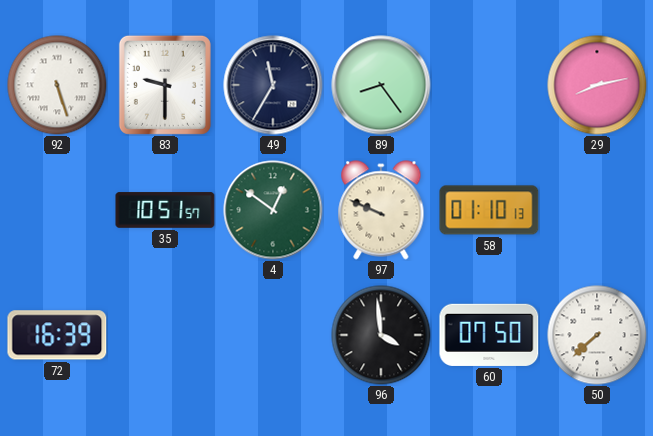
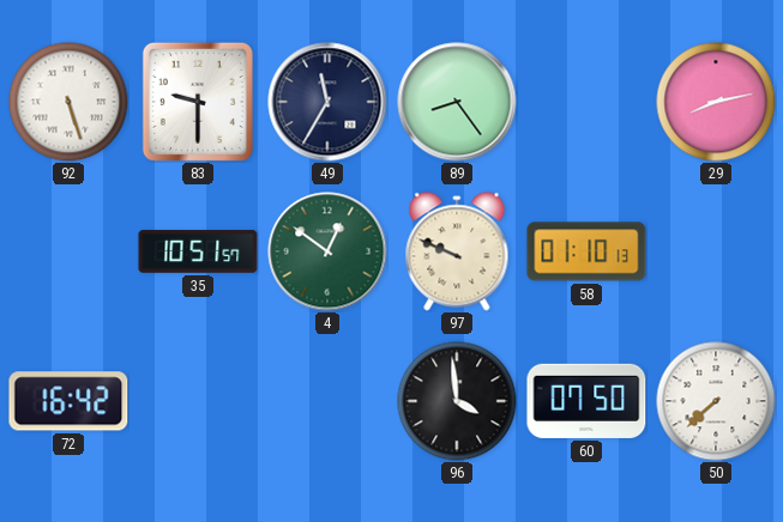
72: 16:39 -> 16:42 (68, 401)
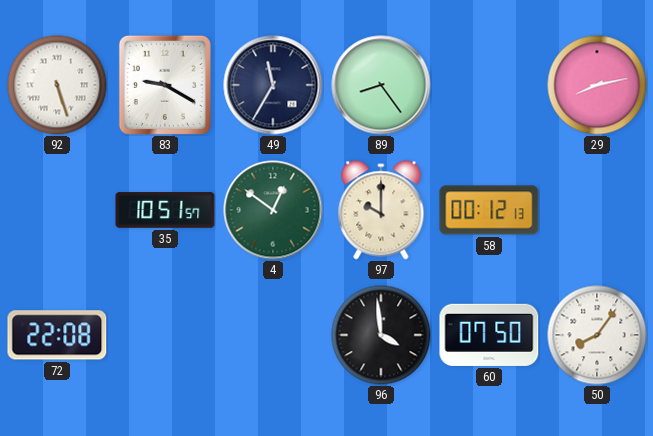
83: 9:30 -> 9:20 (165, 85)
97: 9:49 -> 10:00 (381, 210)
58: 01:10 -> 00:12 (489, 210)
72: 16:42 -> 22:08 (57, 335)
50: 7:38 -> 8:06 (597, 335)
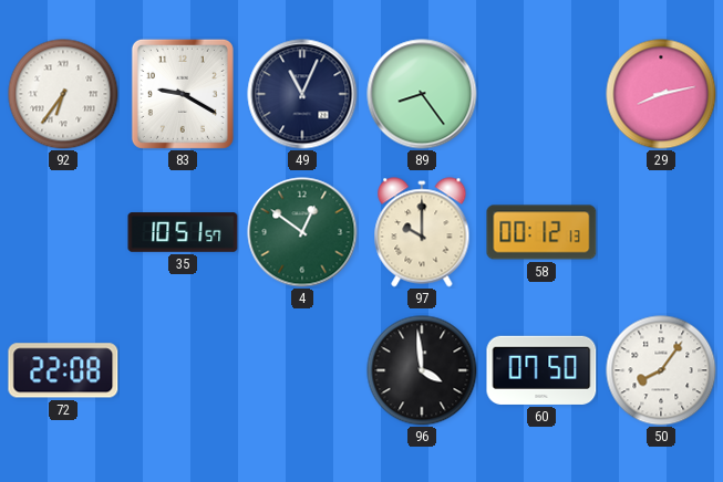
92: 5:27 -> 6:36 (63, 94)
49: 11:35 -> 11:04 (302, 94)
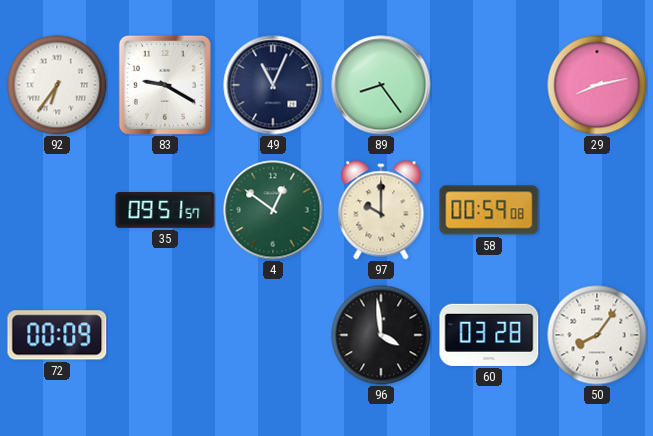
35: 10:51 -> 09:51 (165, 210)
58: 00:12 -> 00:59 (489, 210)
72: 22:08 -> 00:09 (57, 335)
60: 07:50 -> 03:28 (489, 335)
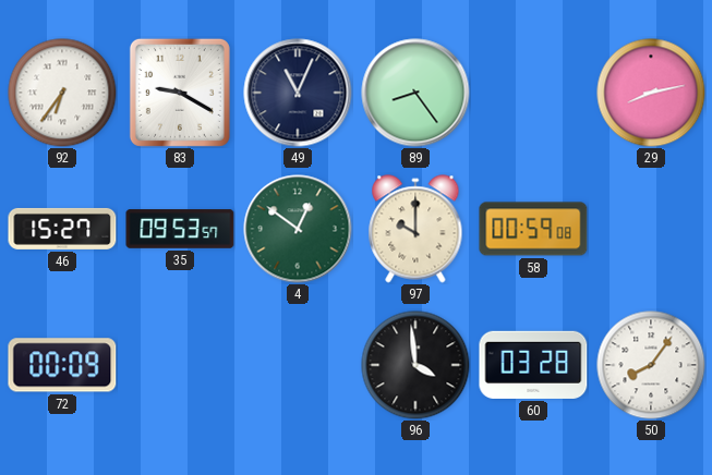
46: none -> 15:27 (62, 229)
35: 09:51 -> 09:53 (180, 229)
